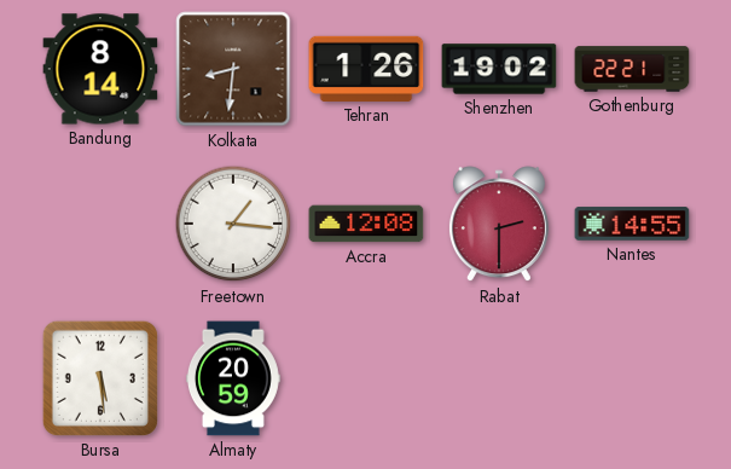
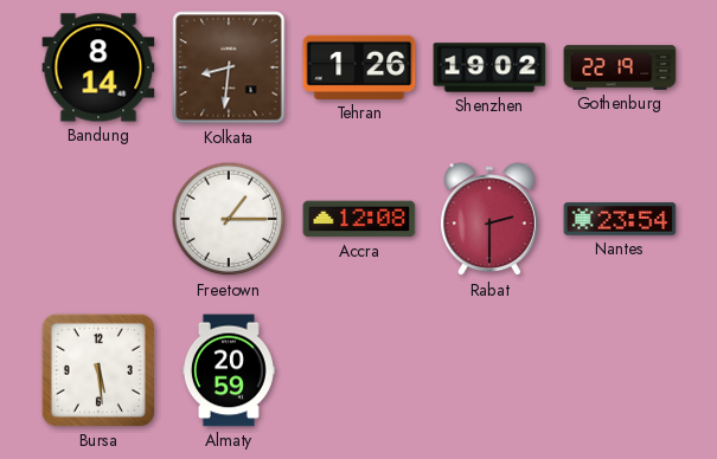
Gothenburg: 22:21 -> 22:19 (620, 67)
Freetown: 1:16 -> 1:15 (229, 219)
Nantes: 14:55 -> 23:54 (620, 219)
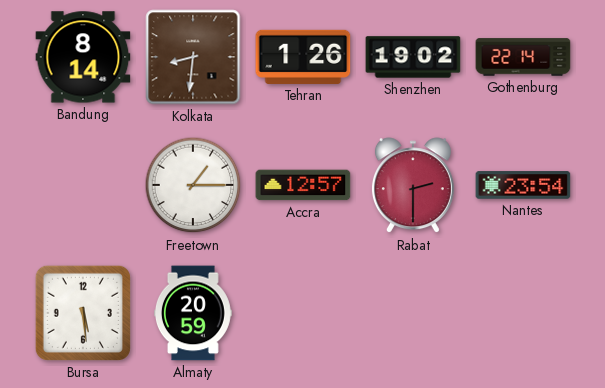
Gothenburg: 22:19 -> 22:14 (523, 57)
Accra: 12:08 -> 12:57 (303, 185)
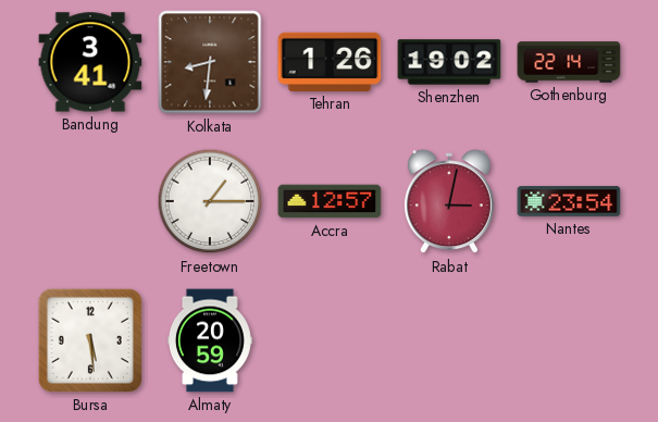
Bandung: 8:14 -> 3:41 (90, 62)
Rabat: 2:30 -> 3:02 (449, 202)
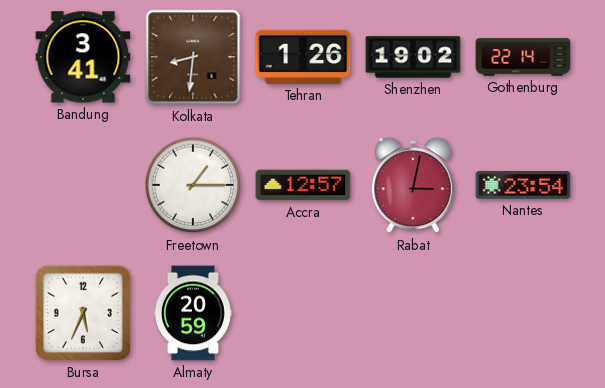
Bursa: 5:29 -> 5:34 (83, 313)
